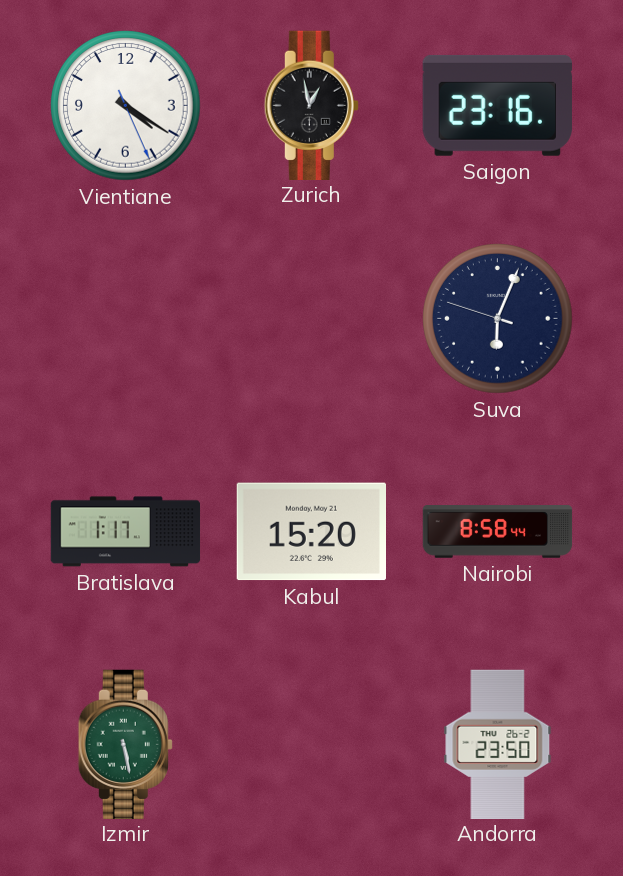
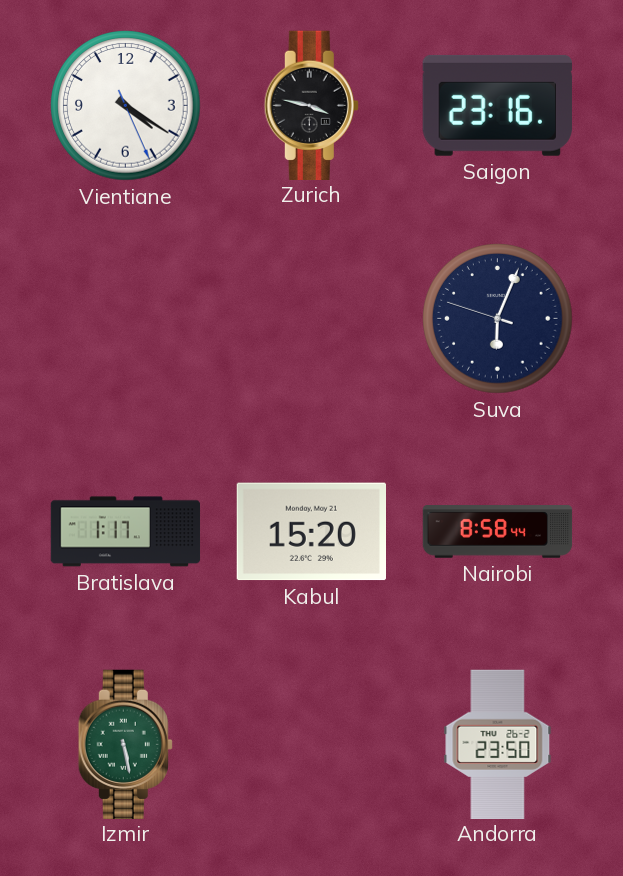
Zurich: 12:58 -> 3:47 (311, 105)
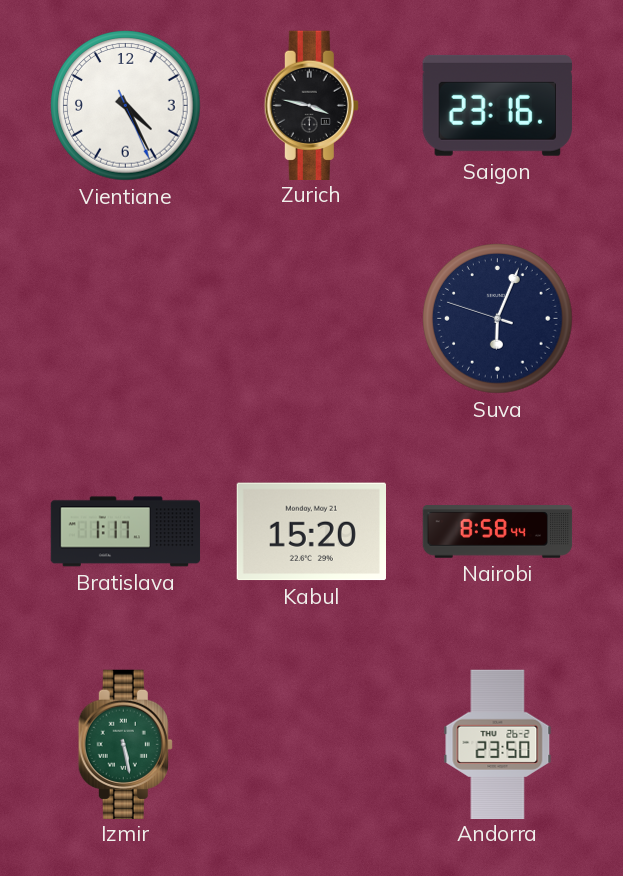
Vientiane: 4:20 -> 4:25 (126, 106)
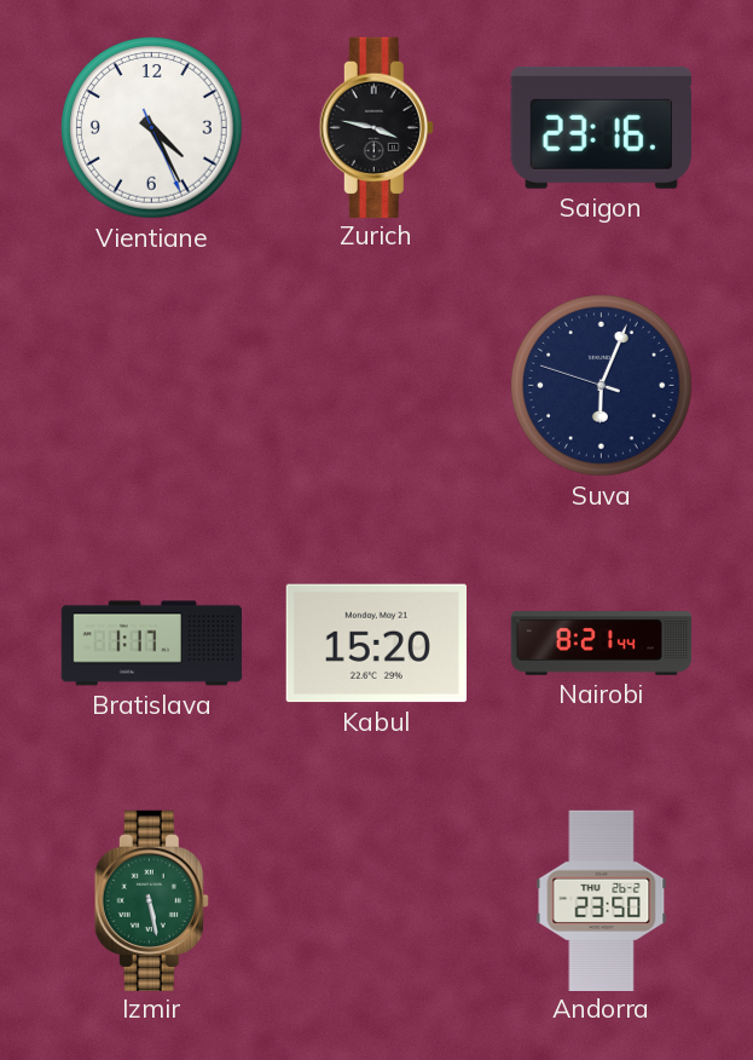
Nairobi: 8:58 -> 8:21 (602, 644)
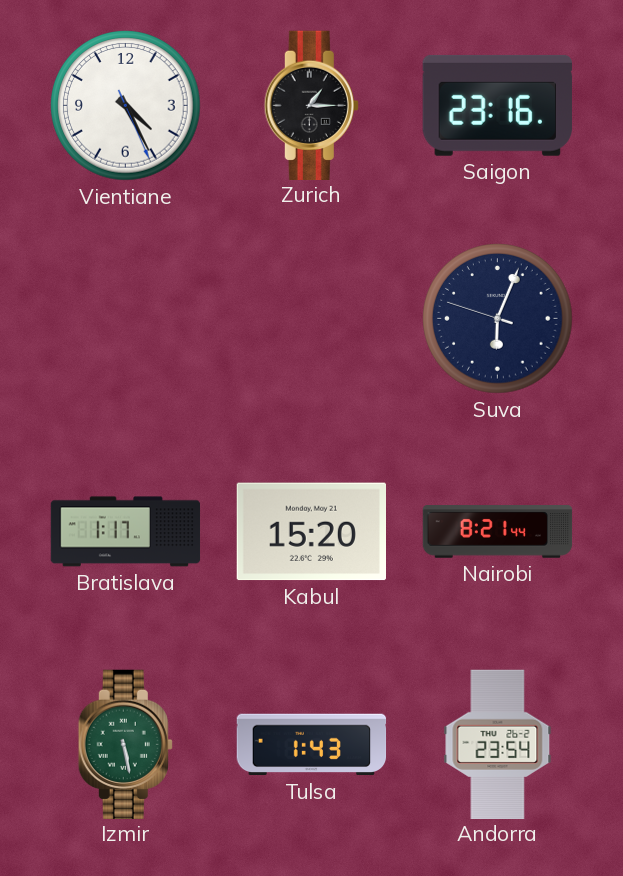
Zurich: 3:47 -> 1:15 (311, 105)
Tulsa: none -> 1:43 (312, 745)
Andorra: 23:50 -> 23:54 (498, 744)
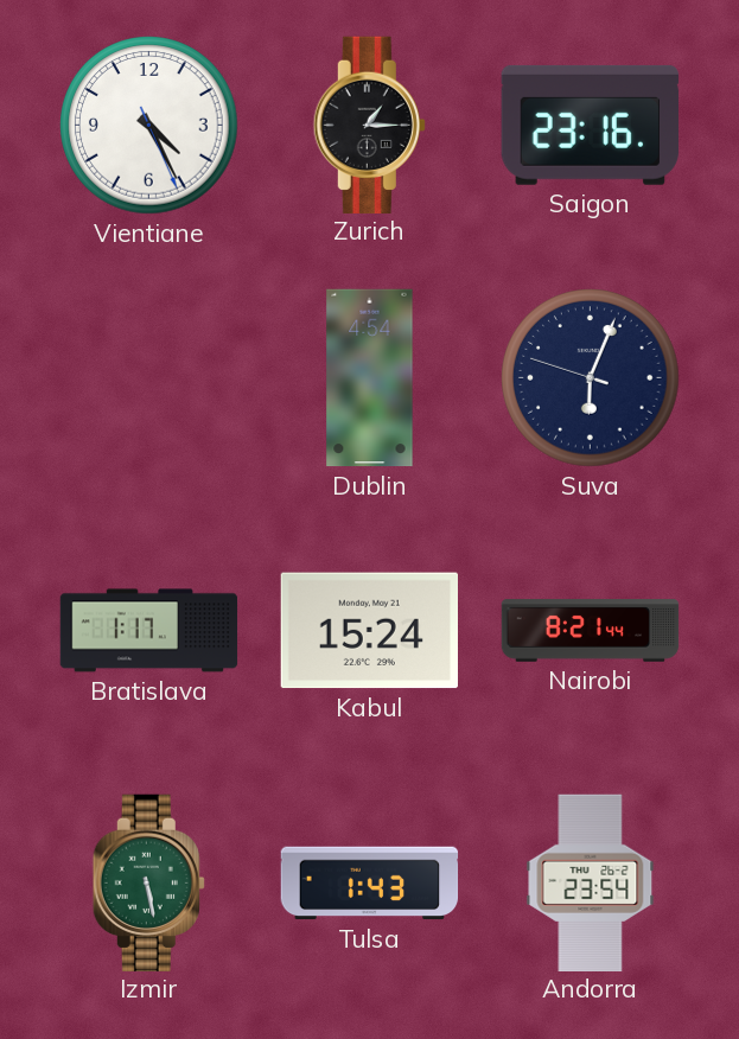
Dublin: none -> 4:54 (370, 378)
Kabul: 15:20 -> 15:24 (369, 631)
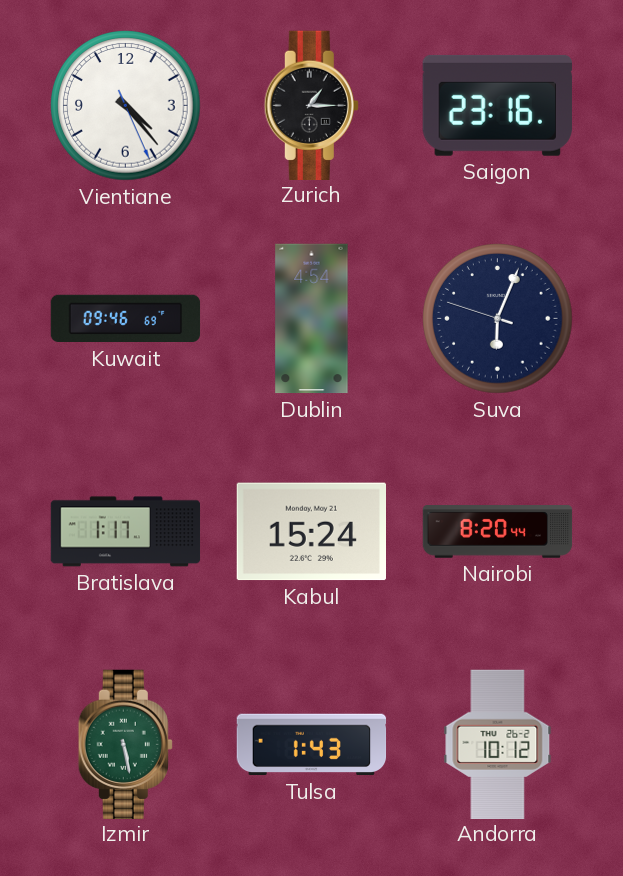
Vientiane: 4:25 -> 4:23 (126, 106)
Kuwait: none -> 09:46 (126, 319)
Nairobi: 8:21 -> 8:20 (498, 532)
Andorra: 23:54 -> 10:12 (498, 744)
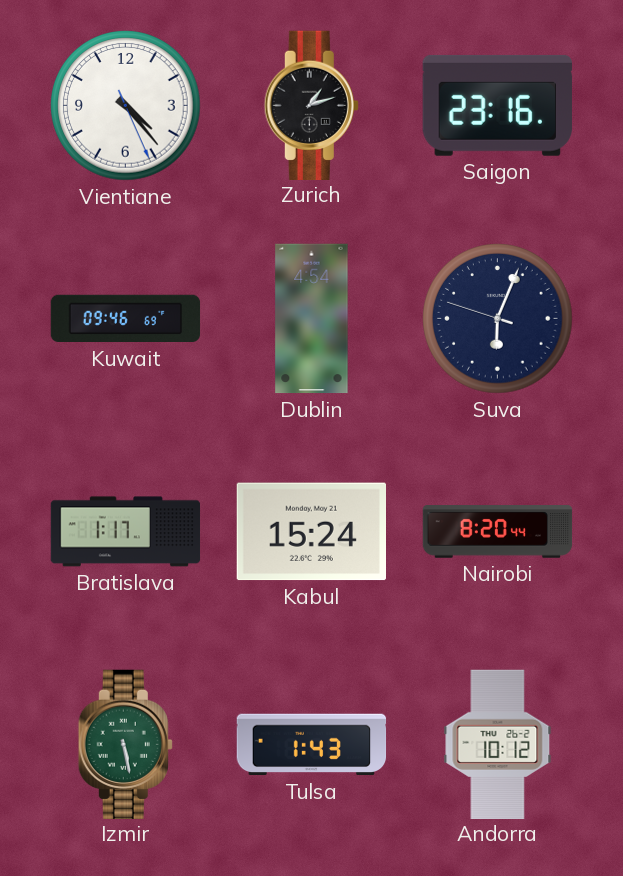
Zurich: 1:15 -> 1:12 (311, 105)
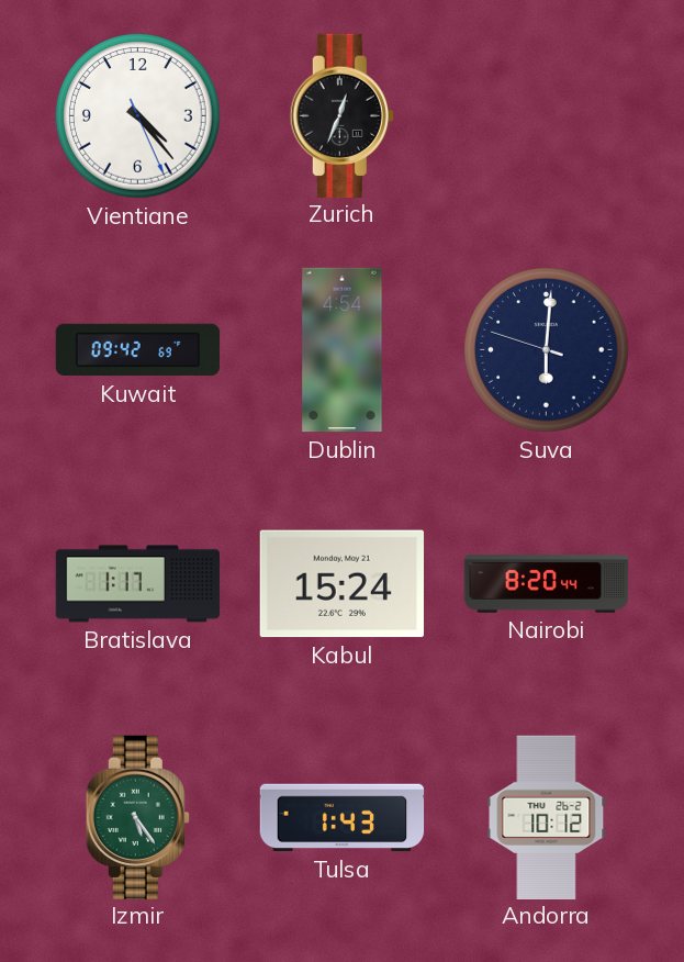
Zurich: 1:12 -> 12:34 (341, 115)
Saigon: 23:16 -> none (497, 105)
Kuwait: 09:46 -> 09:42 (138, 350)
Suva: 6:03 -> 6:00 (547, 350)
Izmir: 5:28 -> 5:24 (137, 817)
